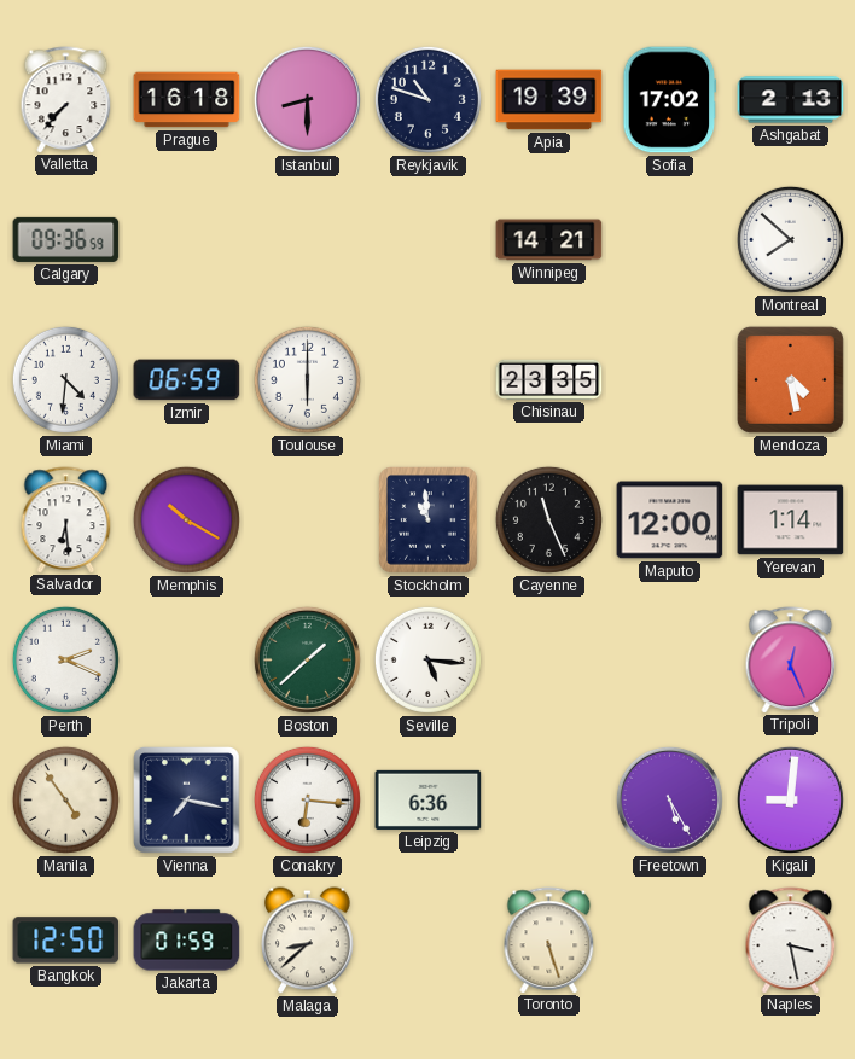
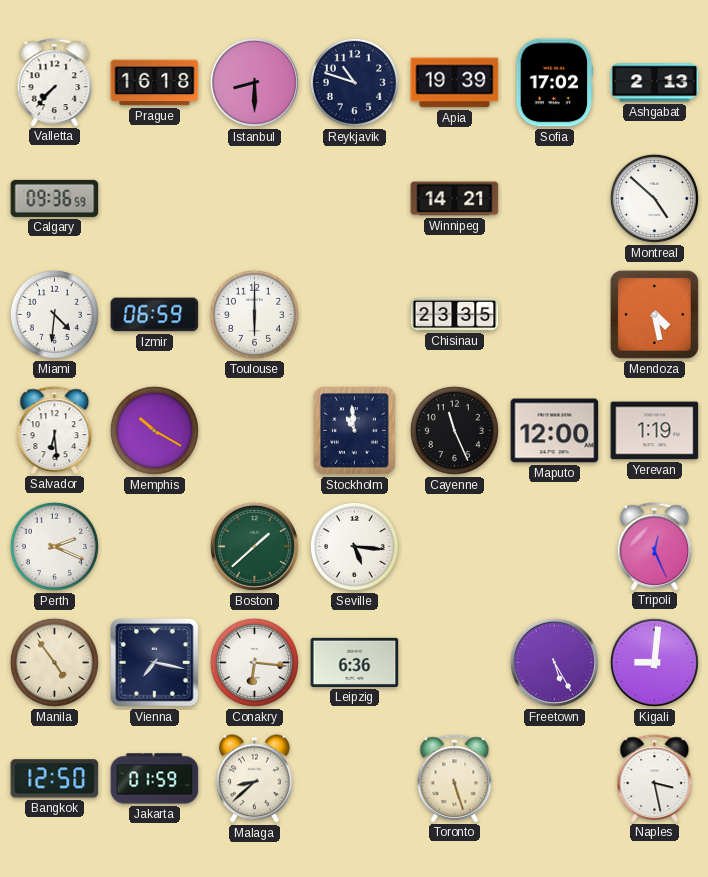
Montreal: 7:52 -> 4:52 (654, 198)
Yerevan: 1:14 -> 1:19 (655, 431)
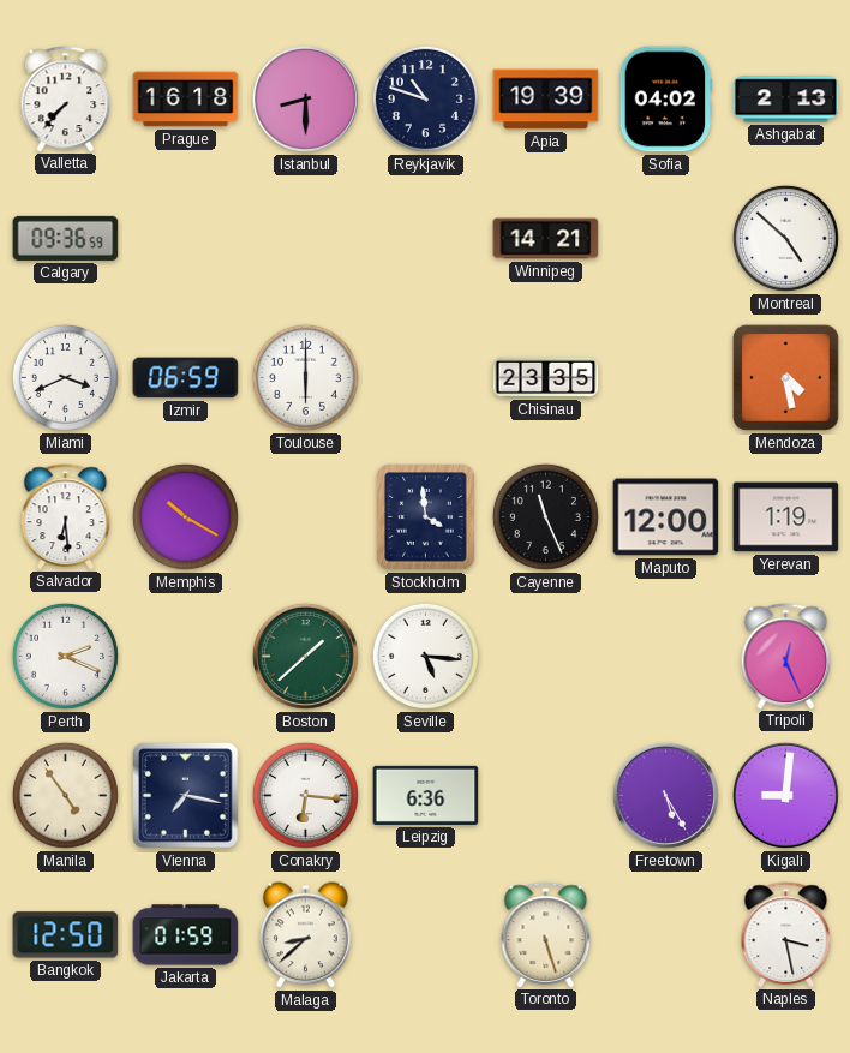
Sofia: 17:02 -> 04:02 (666, 100)
Miami: 4:31 -> 3:41 (65, 377)
Stockholm: 10:59 -> 3:59 (426, 517)
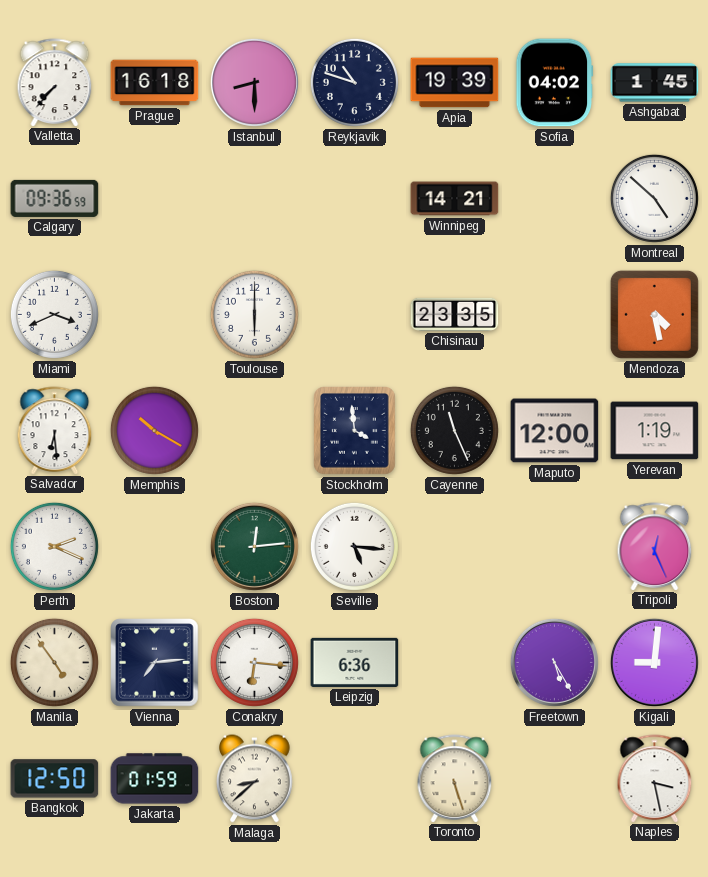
Ashgabat: 2:13 -> 1:45 (655, 83)
Izmir: 06:59 -> none (186, 378)
Boston: 1:38 -> 12:14 (254, 546)
Vienna: 7:17 -> 7:14 (155, 663)
